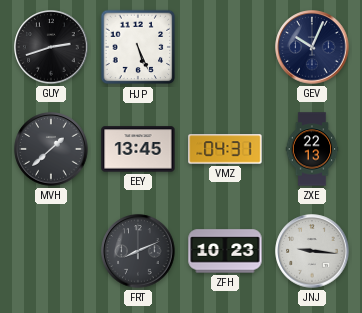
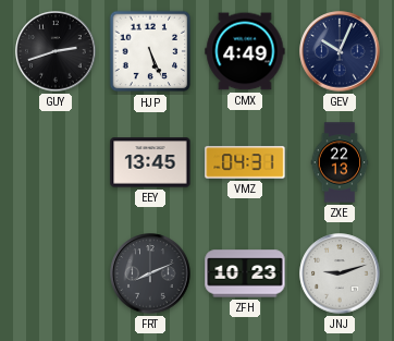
CMX: none -> 4:49 (245, 51)
MVH: 1:38 -> none (51, 149)
JNJ: 9:16 -> 9:12 (340, 273)
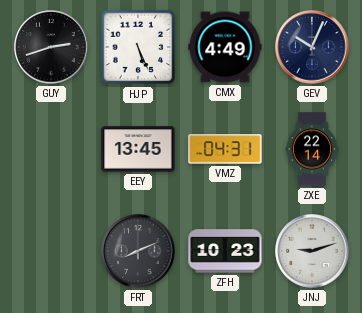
ZXE: 22:13 -> 22:14 (312, 149)
